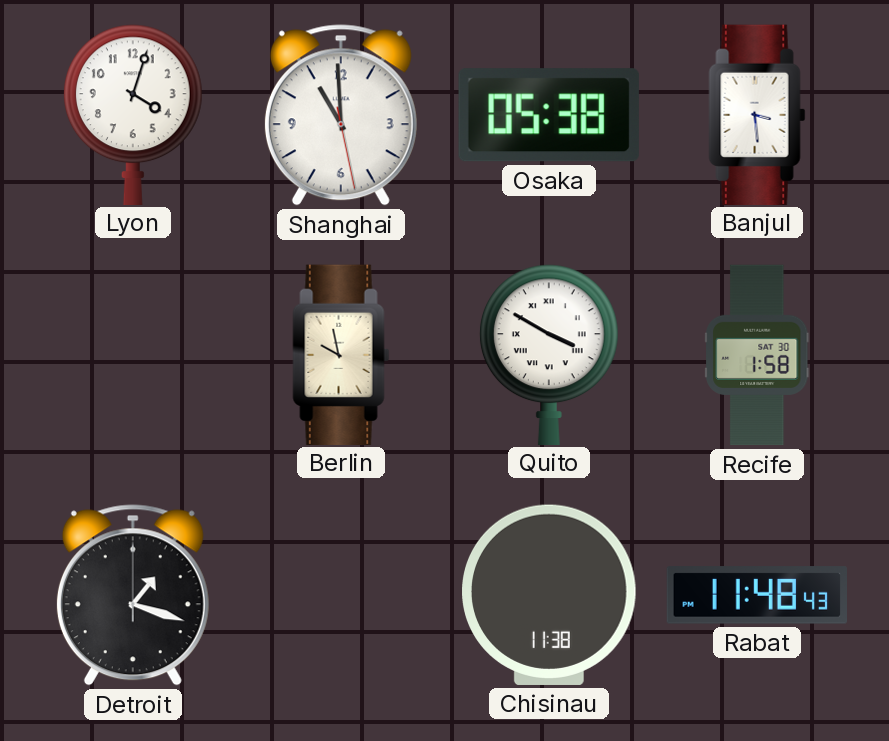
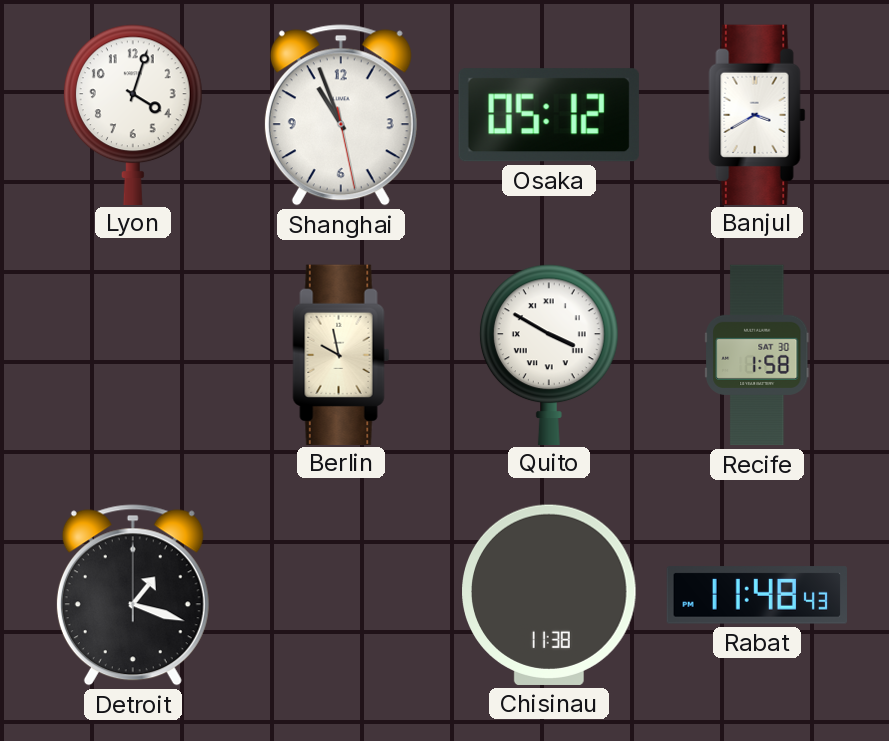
Shanghai: 10:59 -> 10:56 (341, 115)
Osaka: 05:38 -> 05:12 (549, 115)
Banjul: 3:29 -> 3:40 (757, 114)
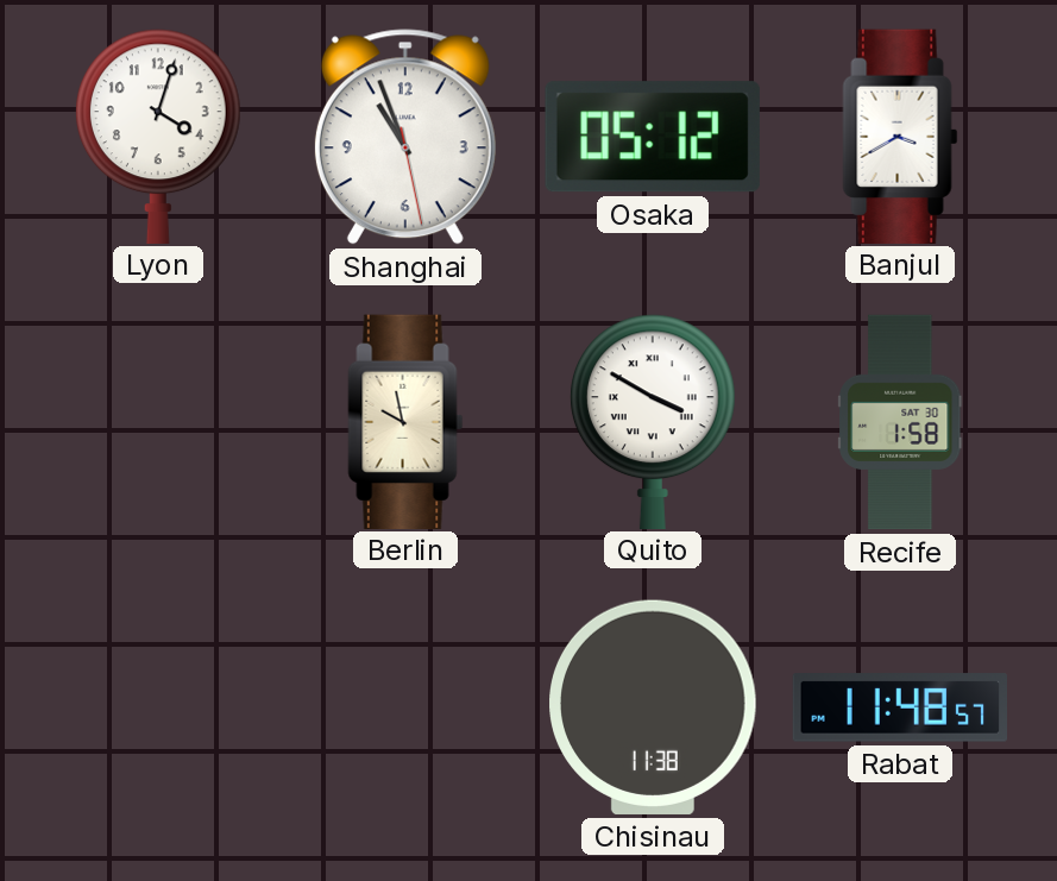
Detroit: 1:18 -> none (133, 595)
Rabat: 11:48:43 -> 11:48:57 (900, 707)
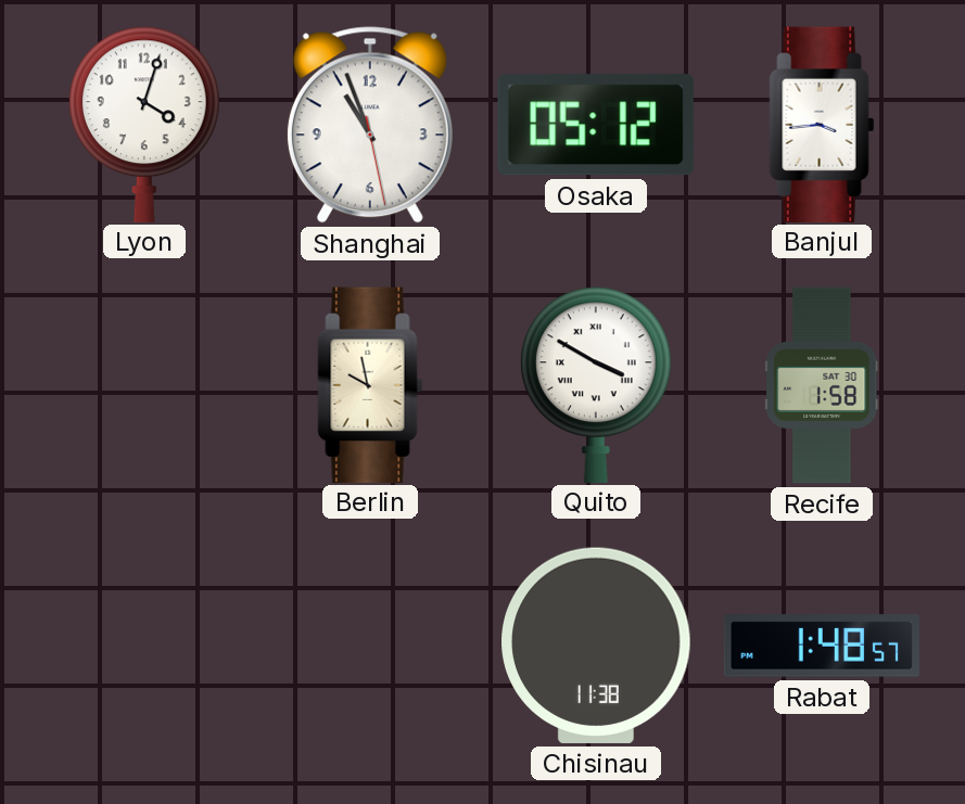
Banjul: 3:40 -> 3:44 (822, 124)
Rabat: 11:48 -> 1:48 (822, 646)
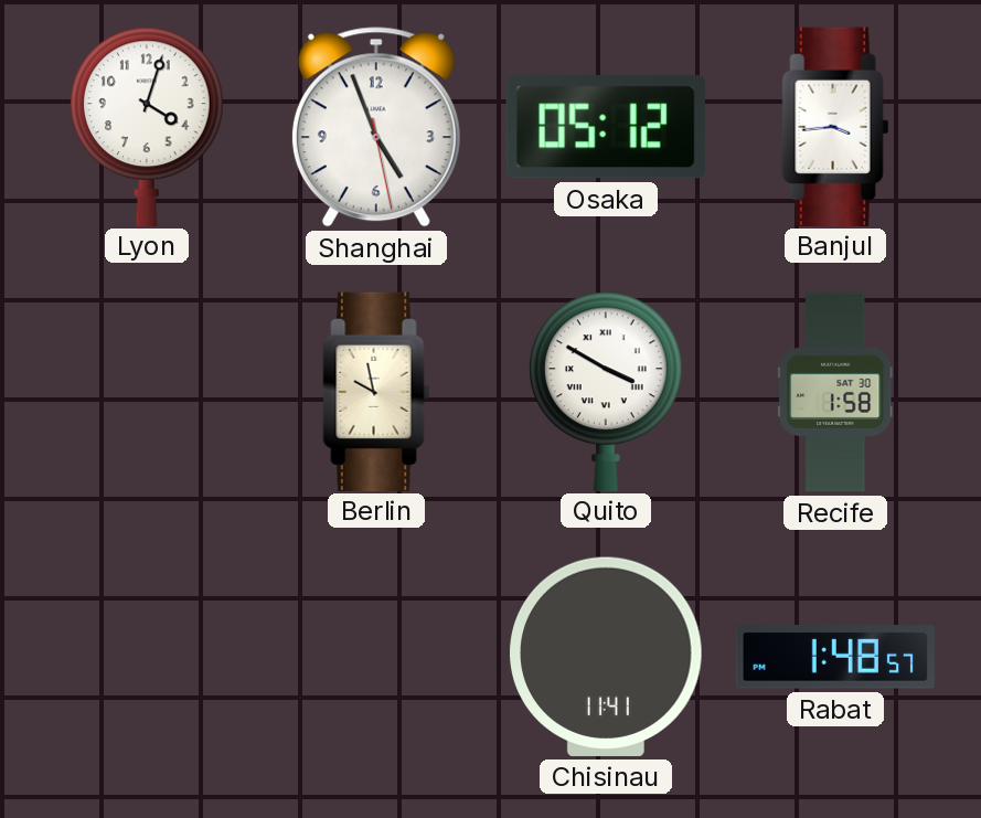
Shanghai: 10:56 -> 4:56 (376, 127)
Chisinau: 11:38 -> 11:41 (606, 657)
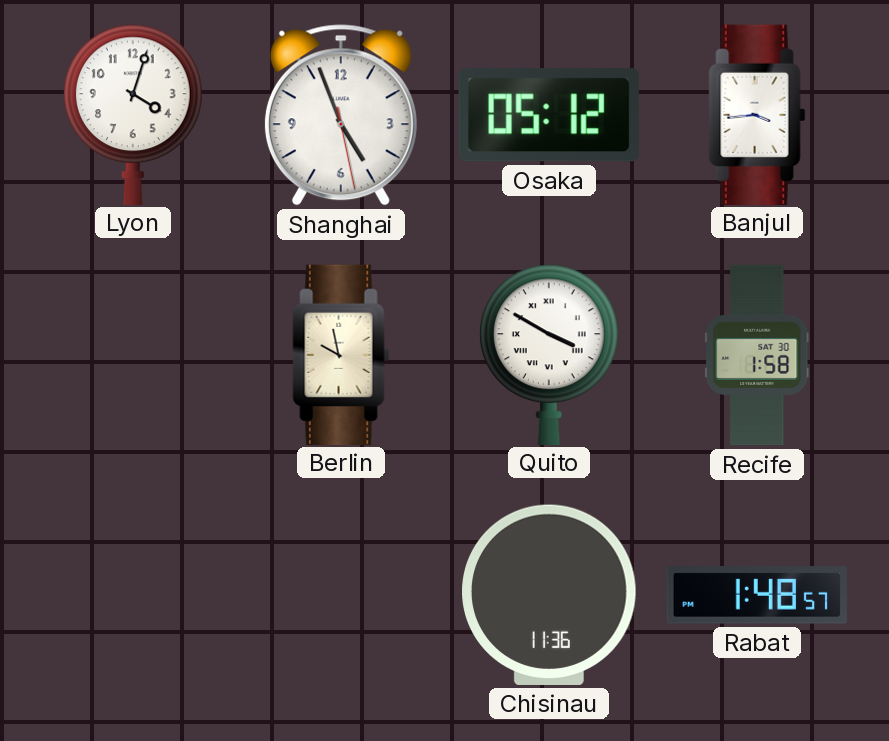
Chisinau: 11:41 -> 11:36 (549, 595)
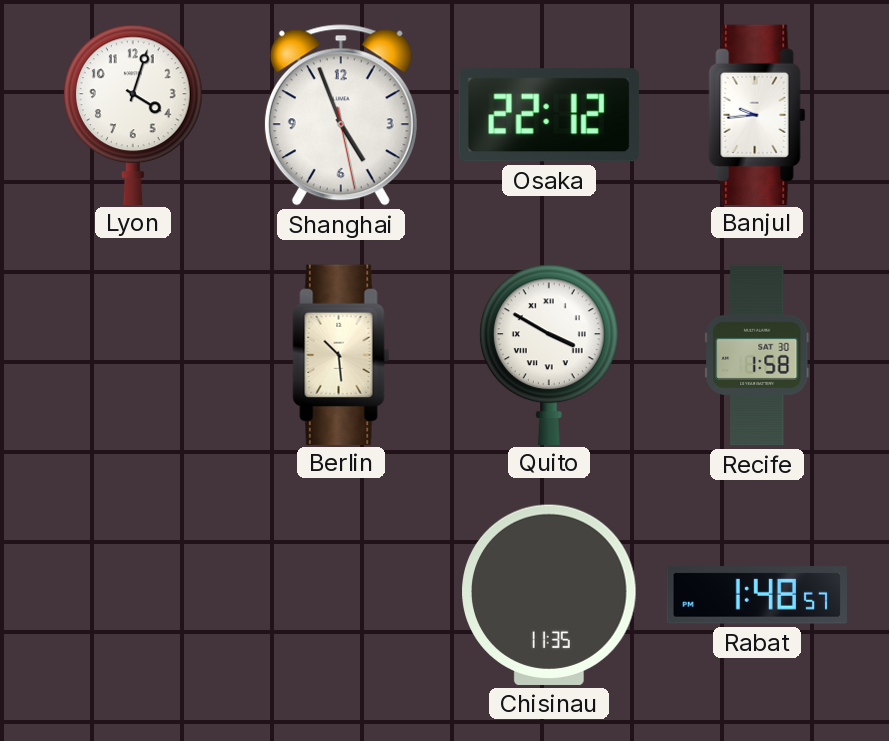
Osaka: 05:12 -> 22:12 (549, 115)
Banjul: 3:44 -> 9:44 (757, 114)
Berlin: 9:58 -> 10:29 (341, 354)
Chisinau: 11:36 -> 11:35 (549, 595)
